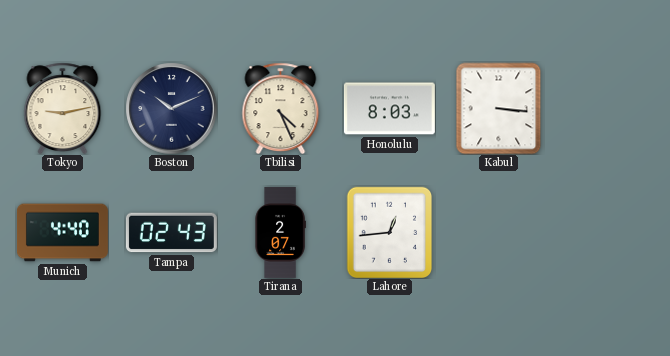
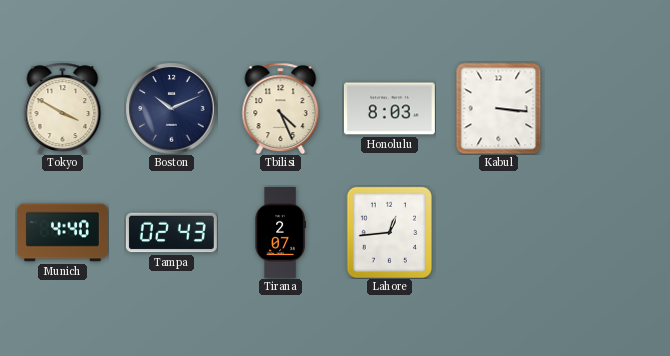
Tokyo: 9:13 -> 3:50 (63, 108)
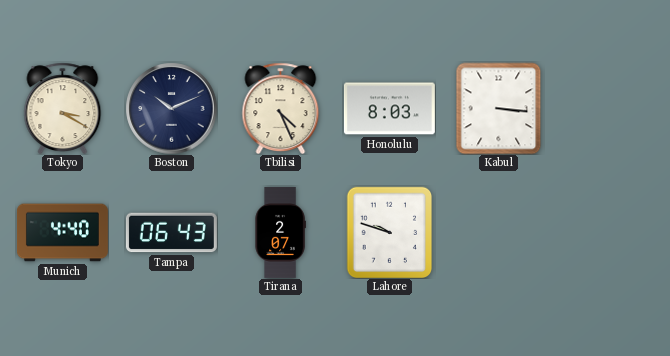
Tokyo: 3:50 -> 3:20 (63, 108)
Tampa: 02:43 -> 06:43 (171, 233)
Lahore: 12:44 -> 9:48 (390, 232)
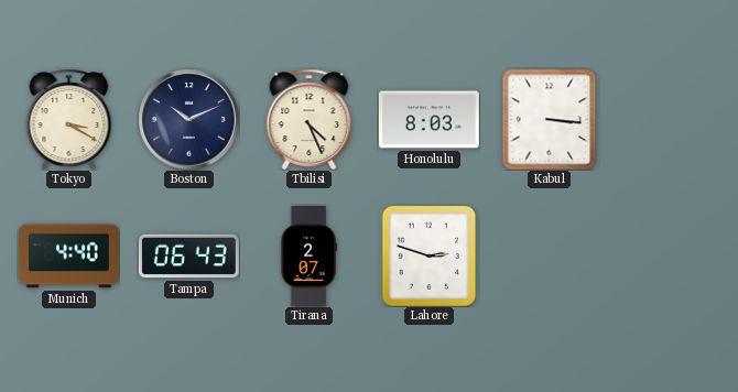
Lahore: 9:48 -> 2:48 (430, 255)
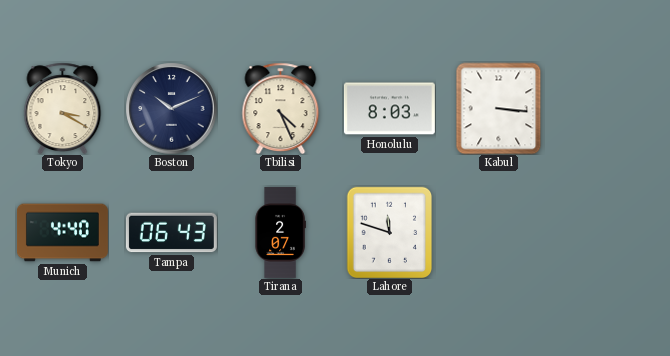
Lahore: 2:48 -> 11:48 (390, 232)
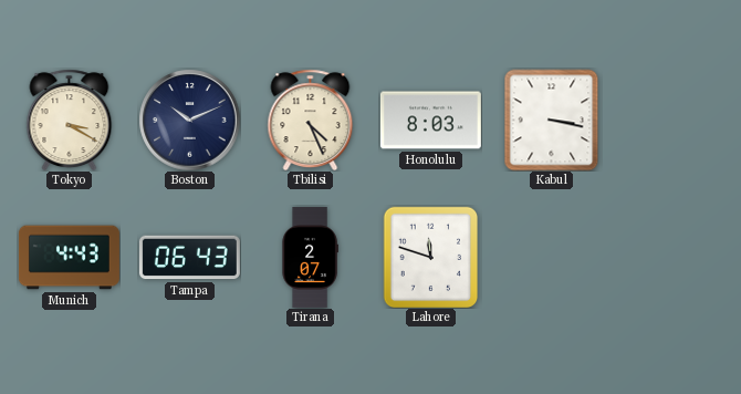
Kabul: 3:16 -> 3:17 (552, 120)
Munich: 4:40 -> 4:43 (69, 258)
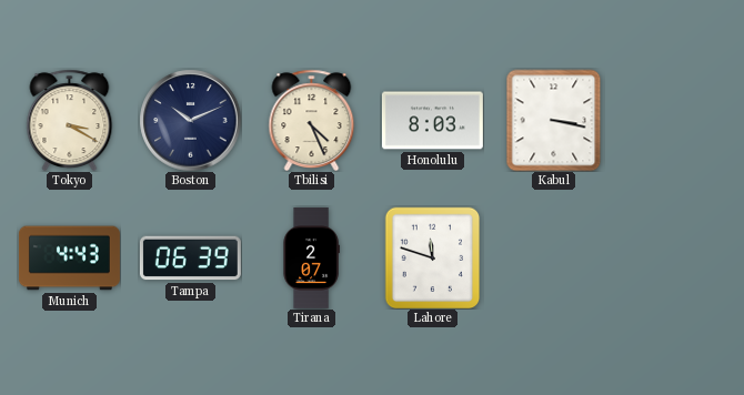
Tampa: 06:43 -> 06:39 (190, 259)
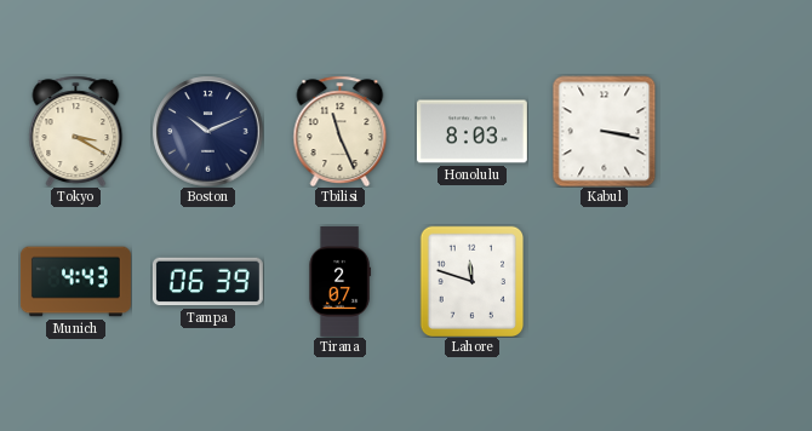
Tbilisi: 4:26 -> 11:26 (341, 131)
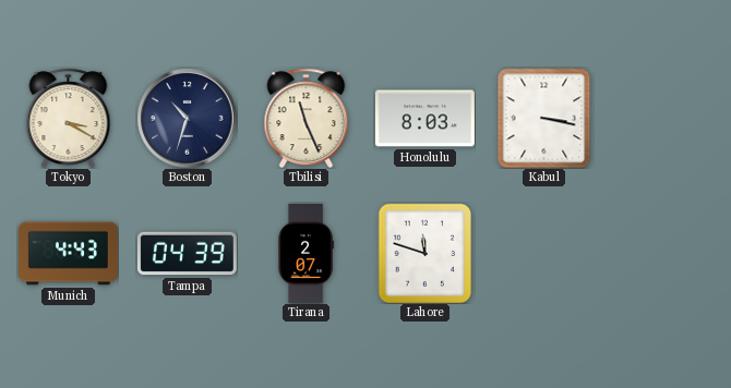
Boston: 10:11 -> 10:33 (187, 118)
Tampa: 06:39 -> 04:39 (187, 254)
